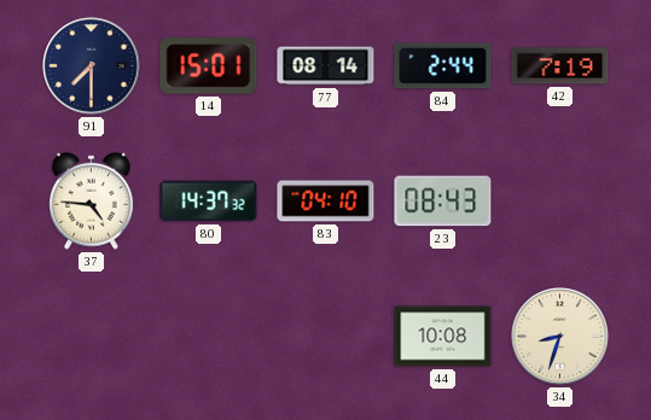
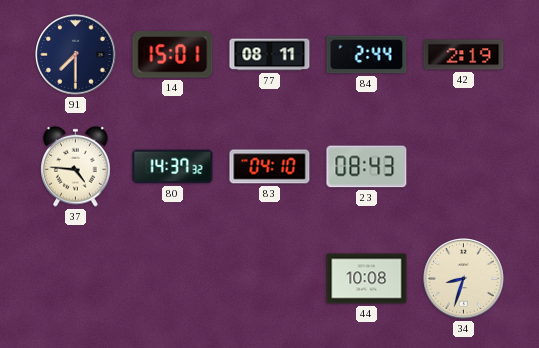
77: 08:14 -> 08:11 (270, 55)
42: 7:19 -> 2:19 (464, 55)
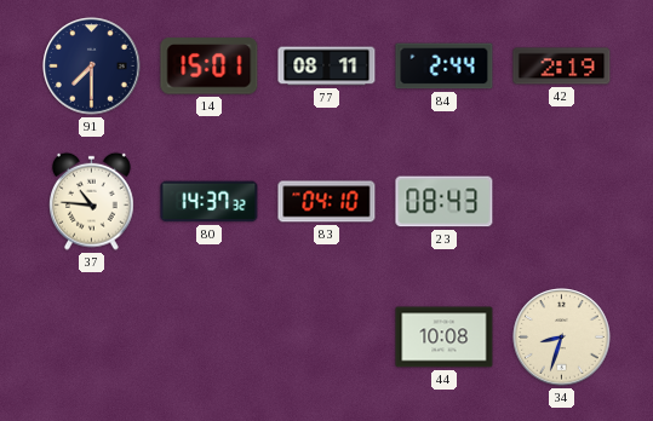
37: 4:46 -> 10:46 (92, 201)
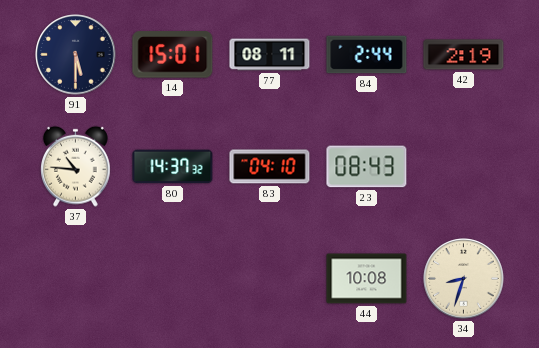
91: 7:30 -> 5:30 (76, 55)
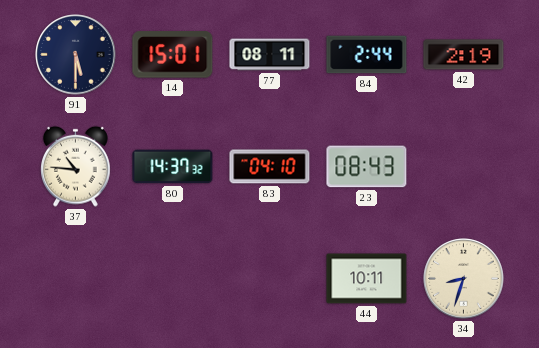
44: 10:08 -> 10:11 (367, 279)
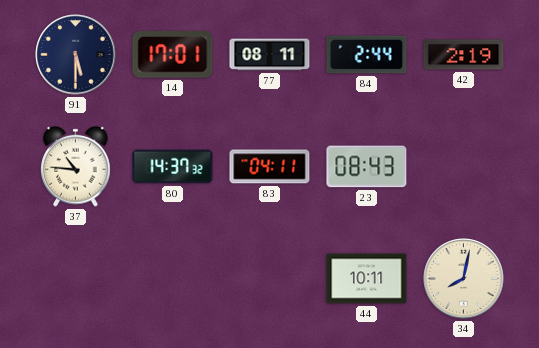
14: 15:01 -> 17:01 (173, 55)
83: 04:10 -> 04:11 (270, 167)
34: 8:33 -> 8:02 (464, 279)
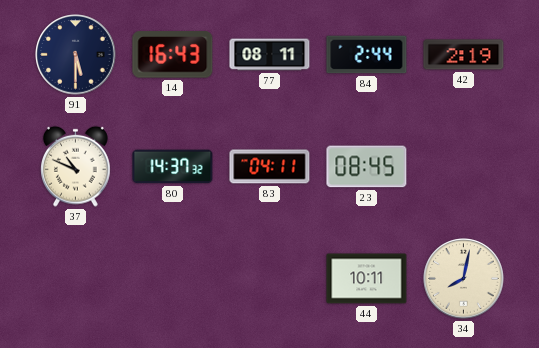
14: 17:01 -> 16:43 (173, 55)
37: 10:46 -> 10:49 (76, 166)
23: 08:43 -> 08:45 (367, 167)
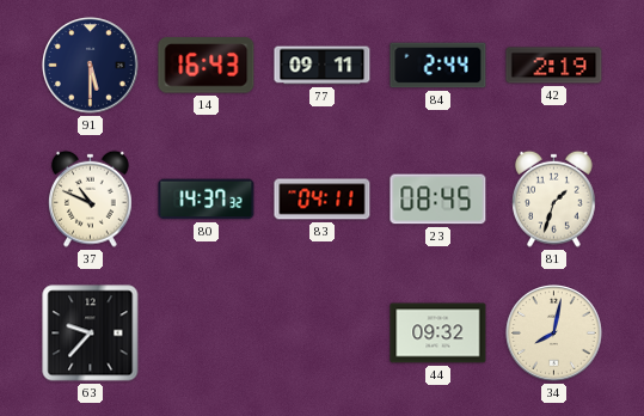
77: 08:11 -> 09:11 (323, 66)
81: none -> 1:33 (554, 198)
63: none -> 9:37 (91, 334)
44: 10:11 -> 09:32 (438, 334)
